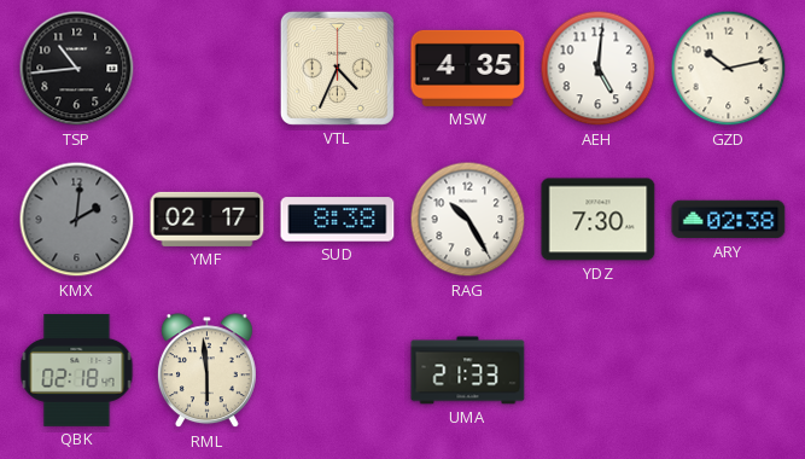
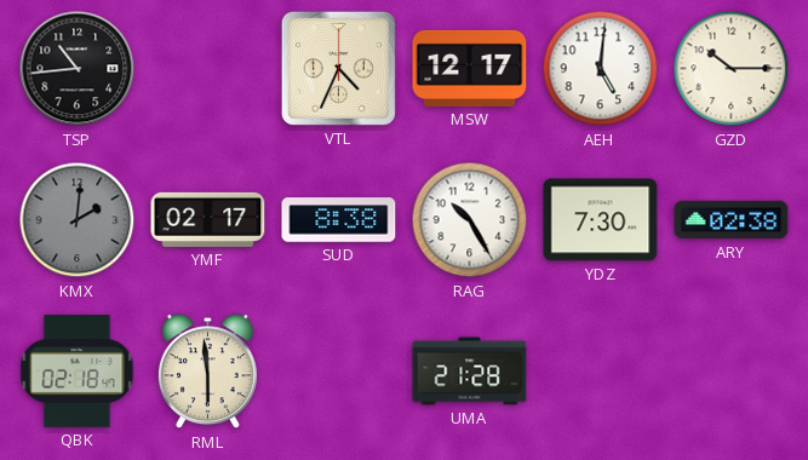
MSW: 4:35 -> 12:17 (470, 68)
GZD: 10:13 -> 10:15 (732, 69)
UMA: 21:33 -> 21:28 (470, 372)
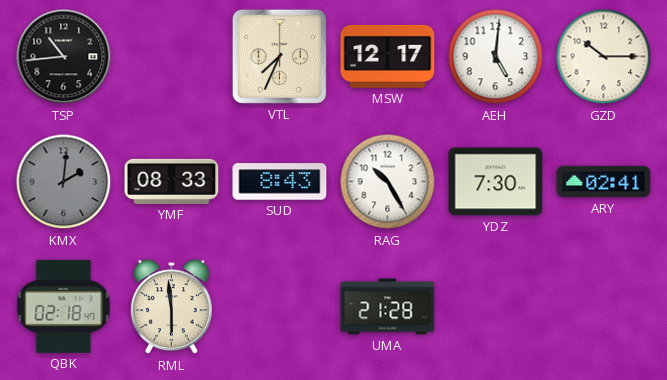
VTL: 4:34 -> 7:34 (279, 56)
YMF: 02:17 -> 08:33 (172, 181)
SUD: 8:38 -> 8:43 (280, 182)
ARY: 02:38 -> 02:41 (604, 182)
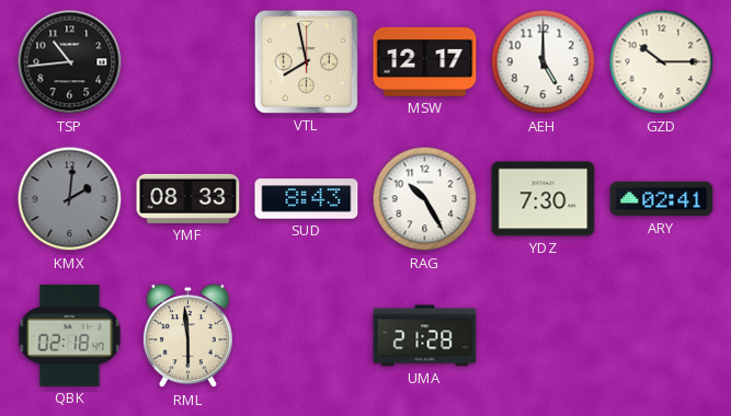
VTL: 7:34 -> 7:58 (306, 61)
AEH: 5:01 -> 5:00 (544, 62)
